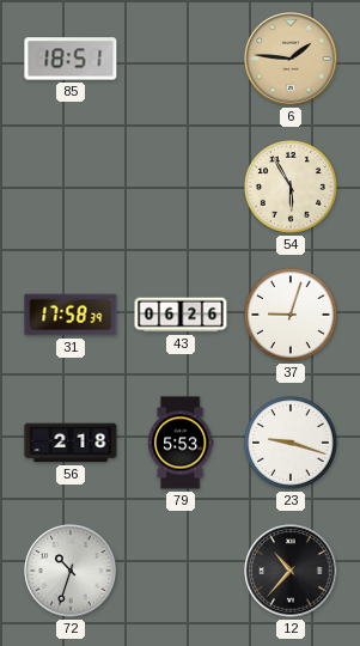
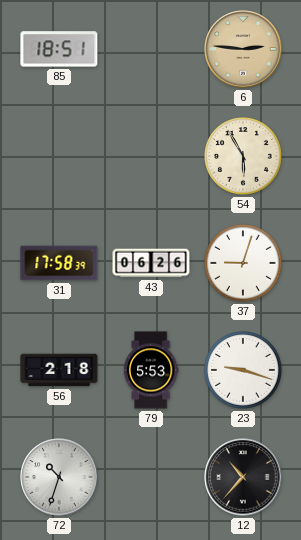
6: 1:46 -> 2:46 (243, 49)
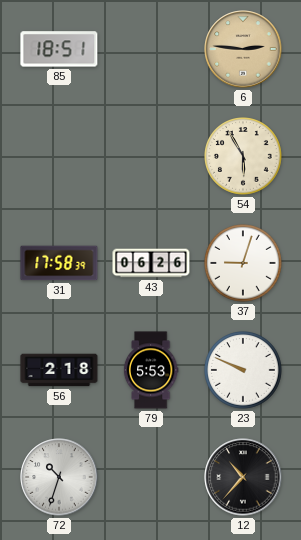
23: 9:18 -> 9:49 (244, 371)
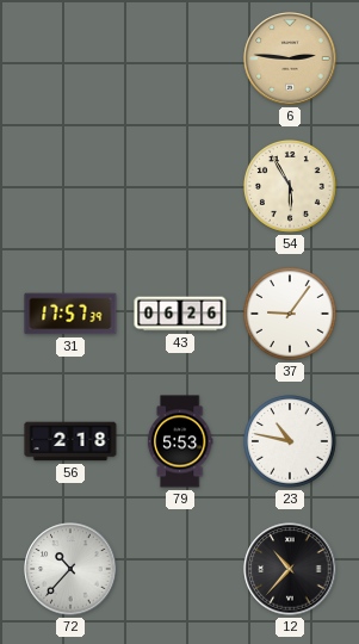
85: 18:51 -> none (59, 49)
31: 17:58 -> 17:57 (70, 314)
37: 9:03 -> 9:06 (291, 315)
23: 9:49 -> 10:47 (291, 442)
72: 10:33 -> 10:37 (70, 569)
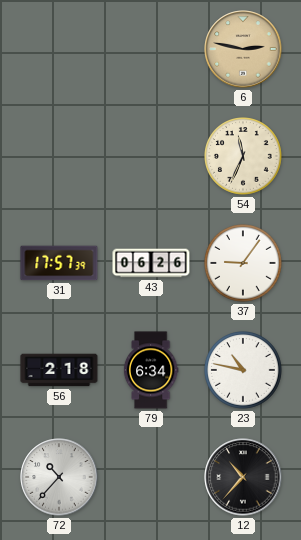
6: 2:46 -> 2:47 (243, 49)
54: 5:55 -> 11:34 (244, 157)
79: 5:53 -> 6:34 (151, 370)
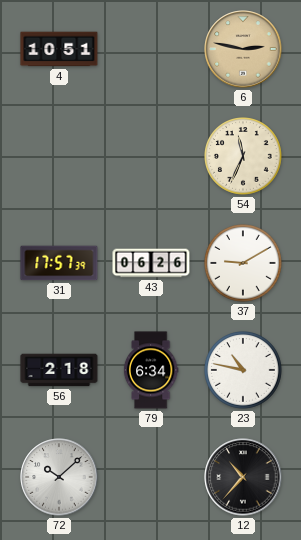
4: none -> 10:51 (59, 49)
37: 9:06 -> 9:10 (244, 264)
72: 10:37 -> 10:08 (59, 477)
